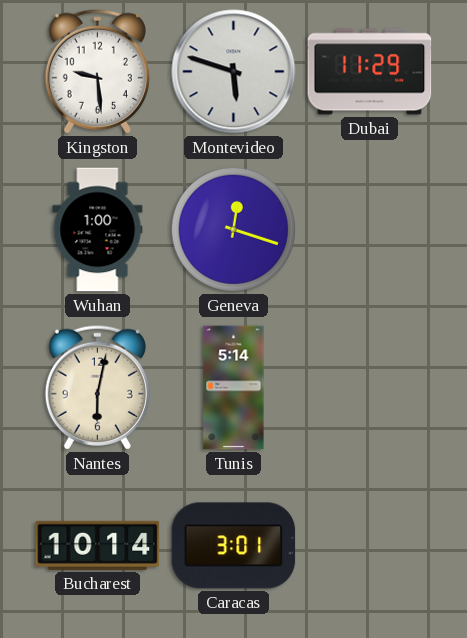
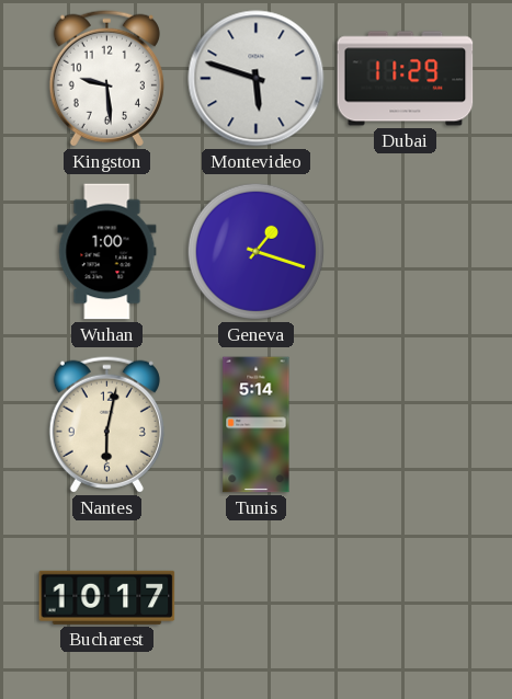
Geneva: 12:18 -> 1:18 (255, 251)
Bucharest: 10:14 -> 10:17 (107, 597)
Caracas: 3:01 -> none (234, 546)
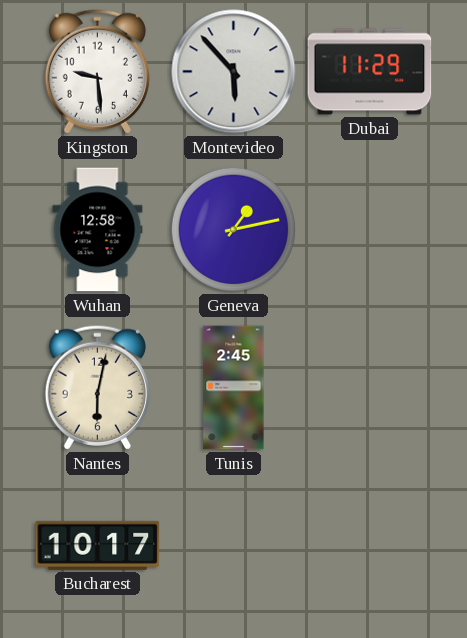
Montevideo: 5:48 -> 5:53 (234, 72)
Wuhan: 1:00 -> 12:58 (98, 230)
Geneva: 1:18 -> 1:13 (233, 229)
Tunis: 5:14 -> 2:45 (234, 388)
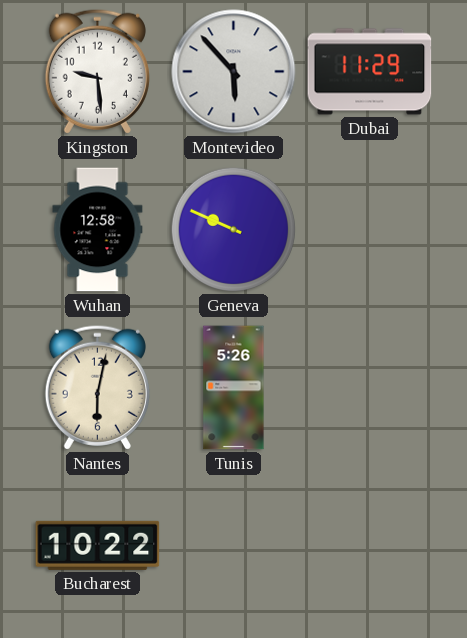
Geneva: 1:13 -> 9:49 (233, 229)
Tunis: 2:45 -> 5:26 (234, 388)
Bucharest: 10:17 -> 10:22 (98, 545)
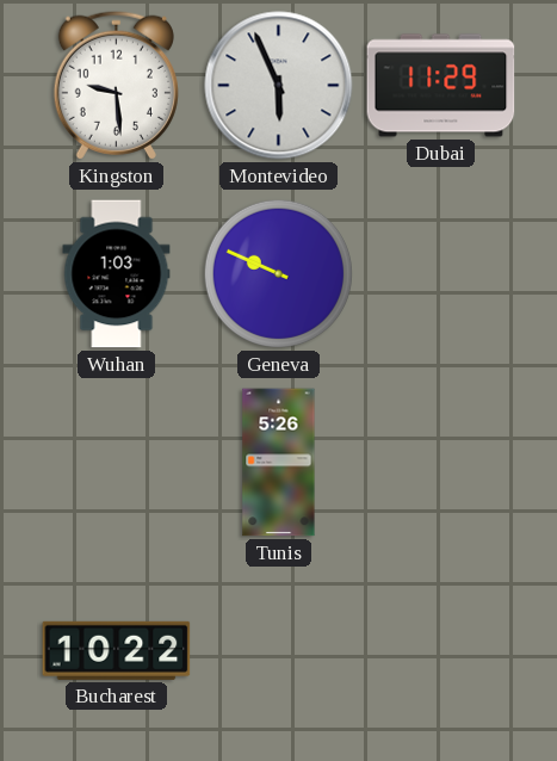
Montevideo: 5:53 -> 5:56 (279, 86)
Wuhan: 12:58 -> 1:03 (117, 274)
Nantes: 6:02 -> none (97, 387)
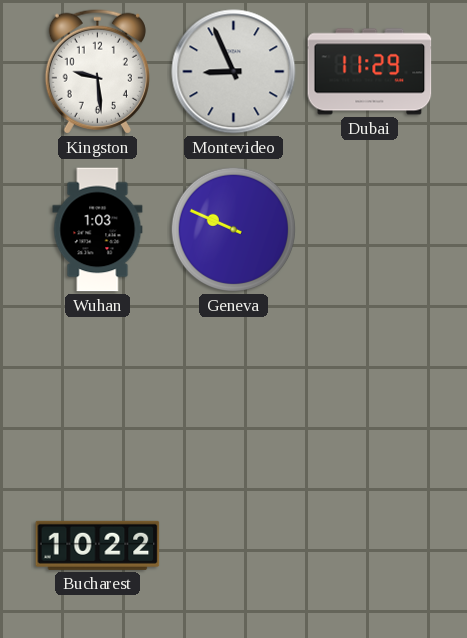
Montevideo: 5:56 -> 8:56 (234, 72)
Tunis: 5:26 -> none (279, 463)
